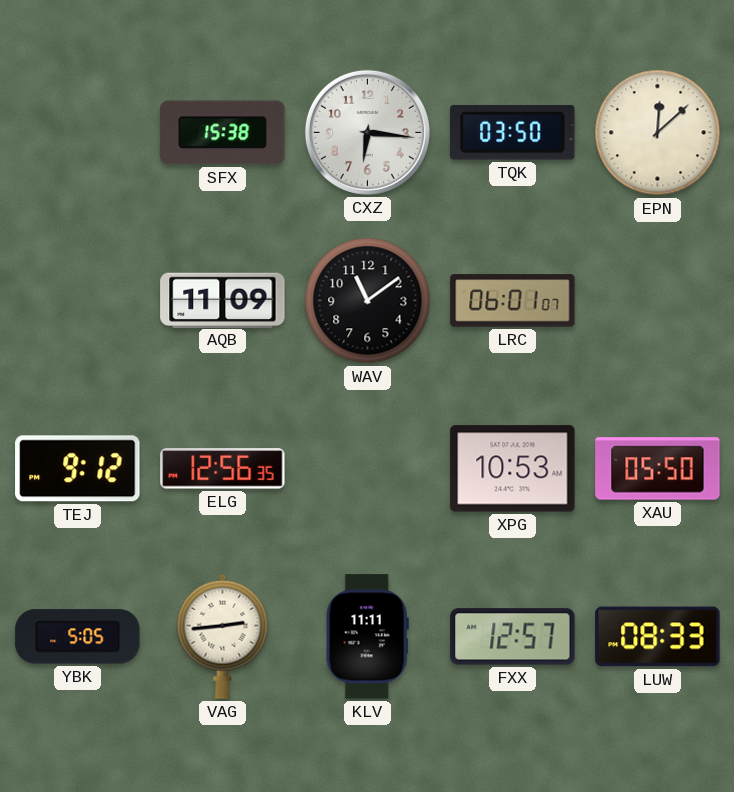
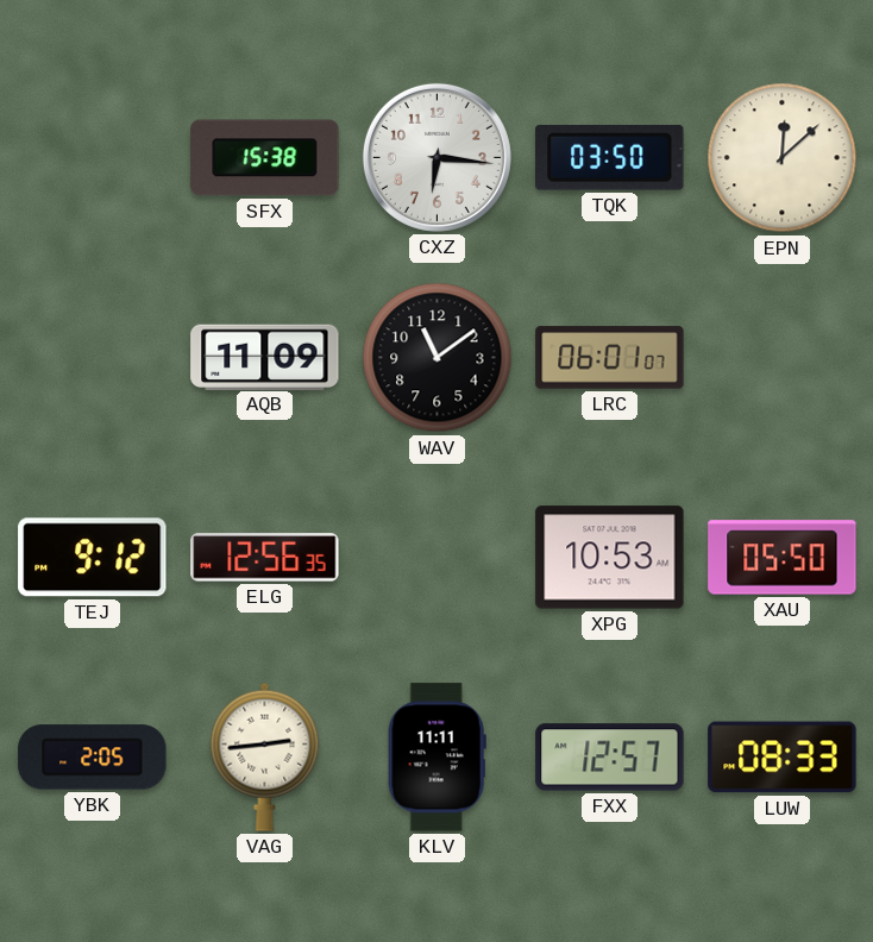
YBK: 5:05 -> 2:05 (93, 758)
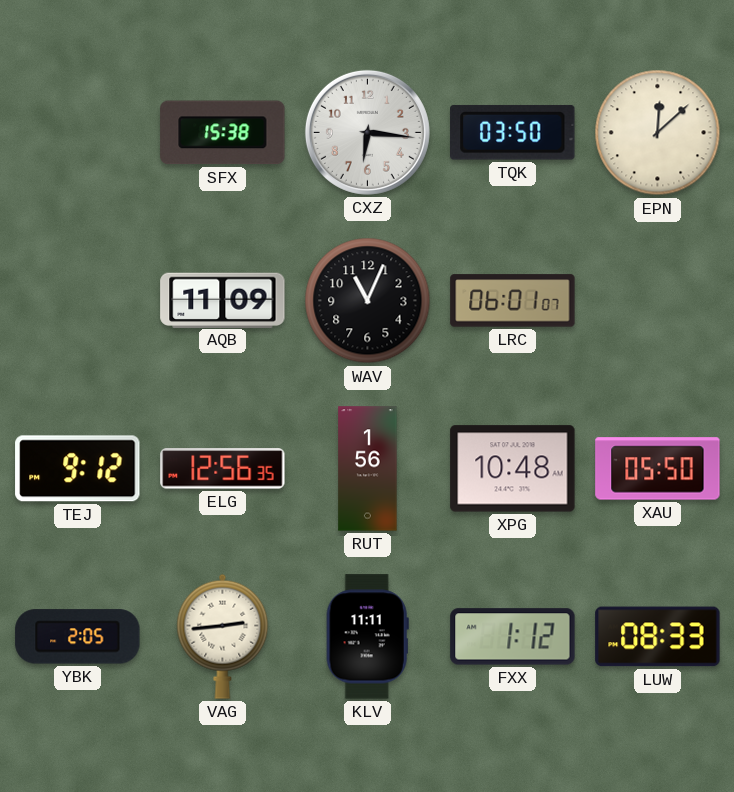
WAV: 11:09 -> 11:04 (368, 301)
RUT: none -> 1:56 (368, 469)
XPG: 10:53 -> 10:48 (513, 469)
FXX: 12:57 -> 1:12 (513, 637)
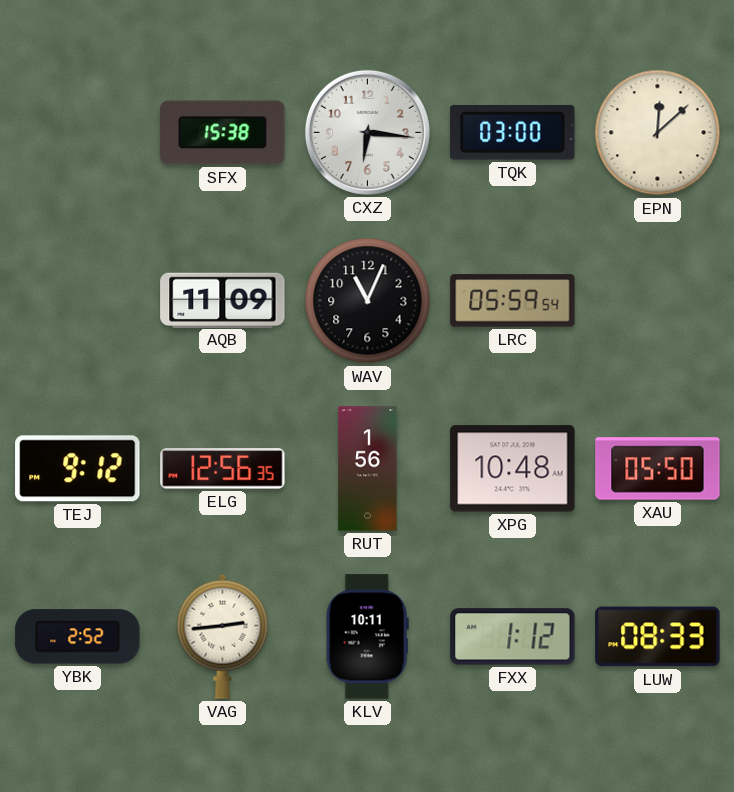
TQK: 03:50 -> 03:00 (513, 132)
LRC: 06:01 -> 05:59 (513, 301)
YBK: 2:05 -> 2:52 (78, 637)
KLV: 11:11 -> 10:11 (367, 637)
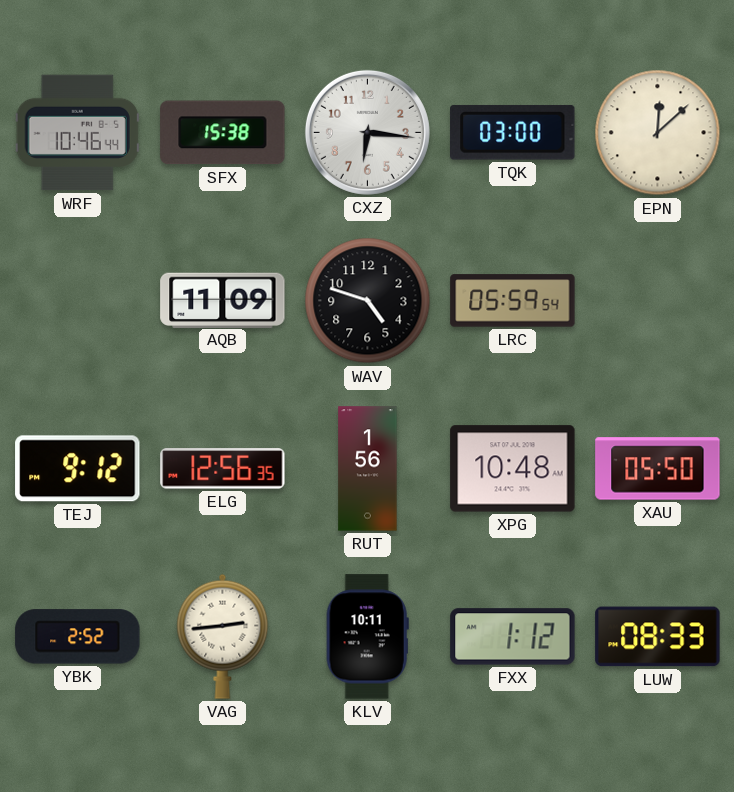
WRF: none -> 10:46 (77, 133)
WAV: 11:04 -> 4:48 (368, 301)
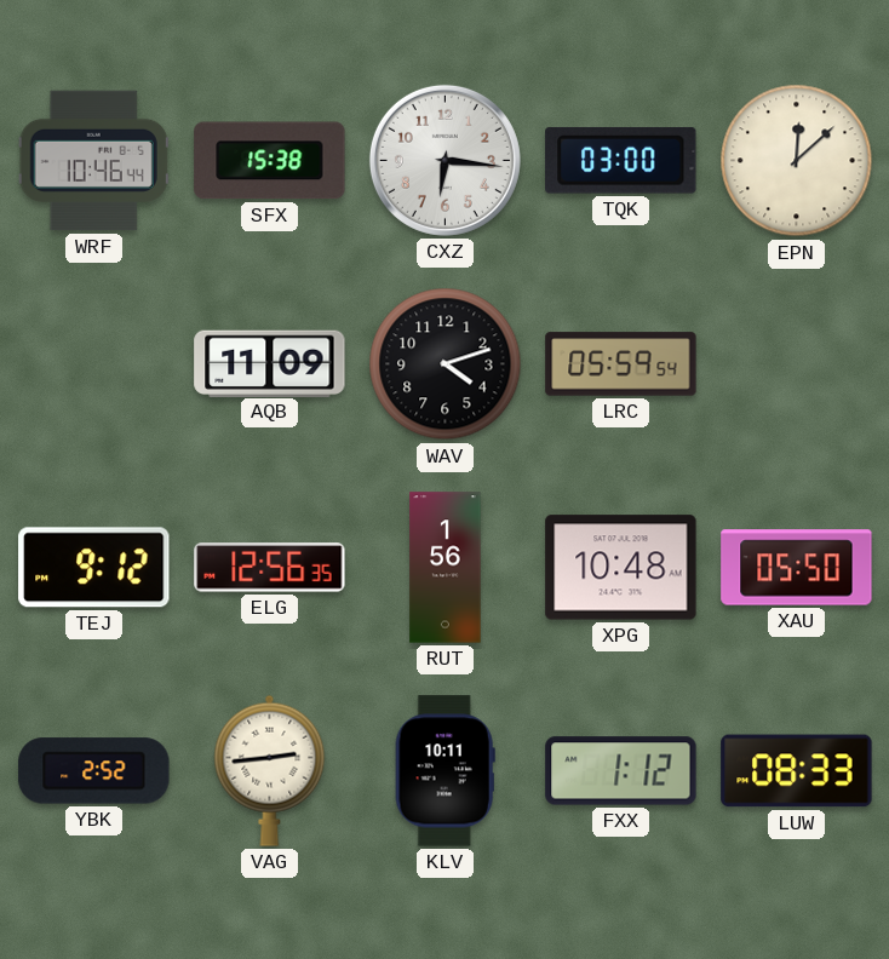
WAV: 4:48 -> 4:12 (446, 364)
